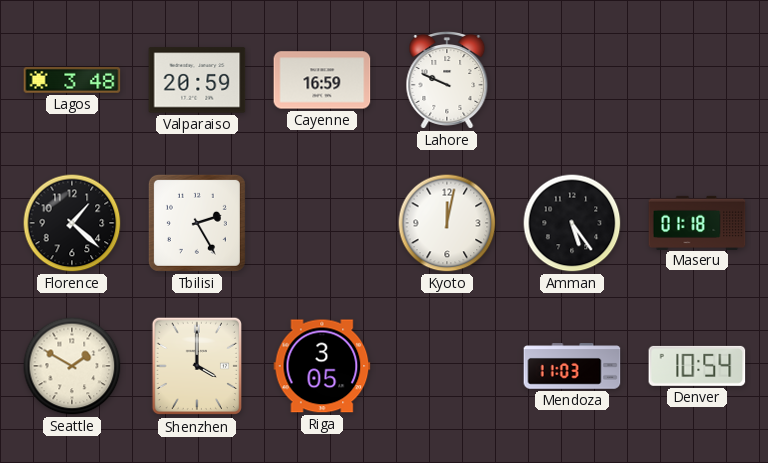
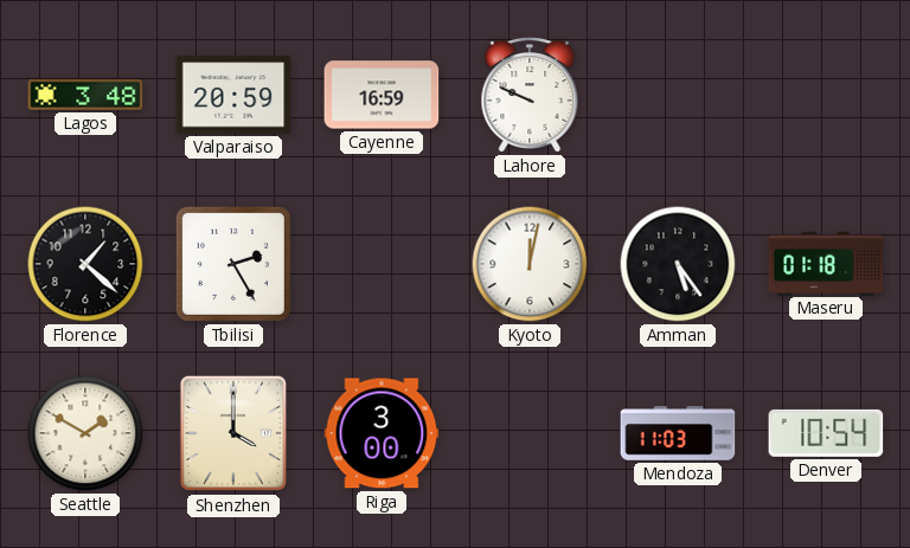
Riga: 3:05 -> 3:00 (382, 433)
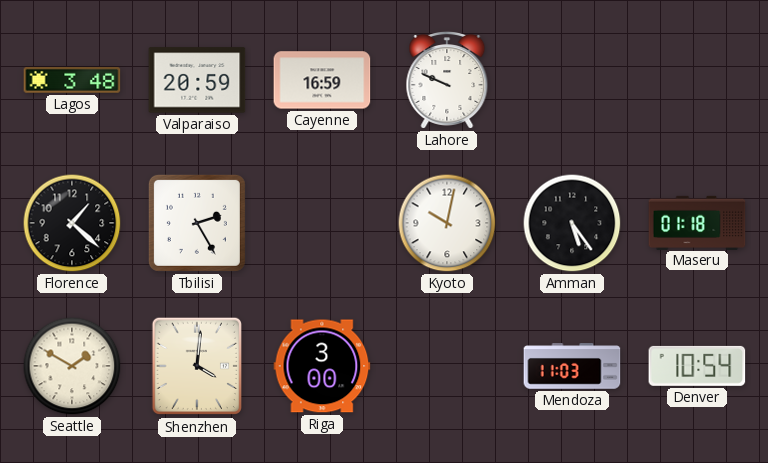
Kyoto: 12:02 -> 10:02 (447, 223)
Shenzhen: 4:00 -> 4:01 (196, 366)
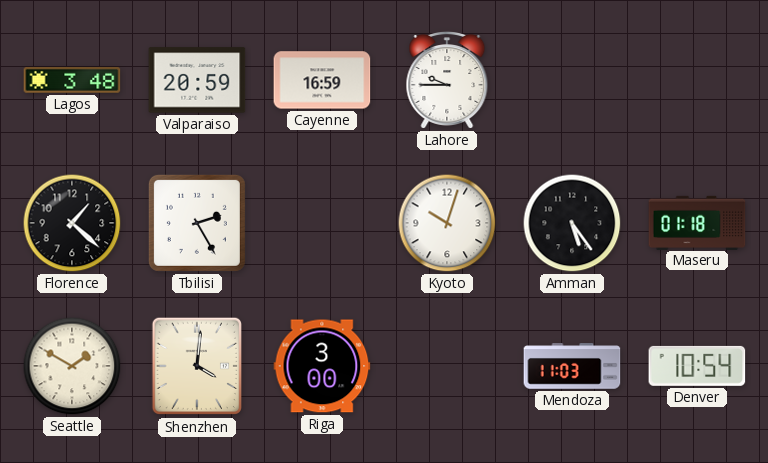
Lahore: 9:49 -> 9:45 (447, 81)
Kyoto: 10:02 -> 10:03 (447, 223)
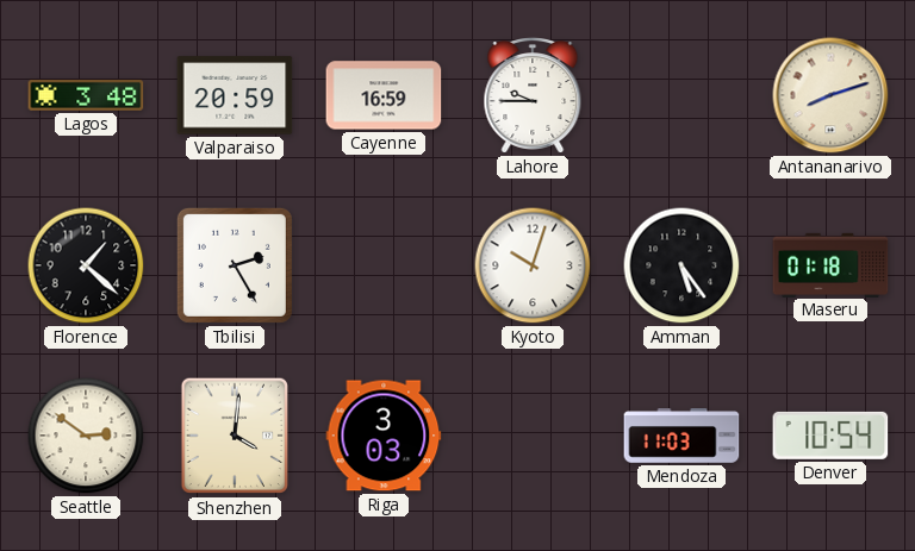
Antananarivo: none -> 8:12 (830, 95)
Seattle: 1:50 -> 2:51 (86, 436)
Riga: 3:00 -> 3:03 (384, 436)
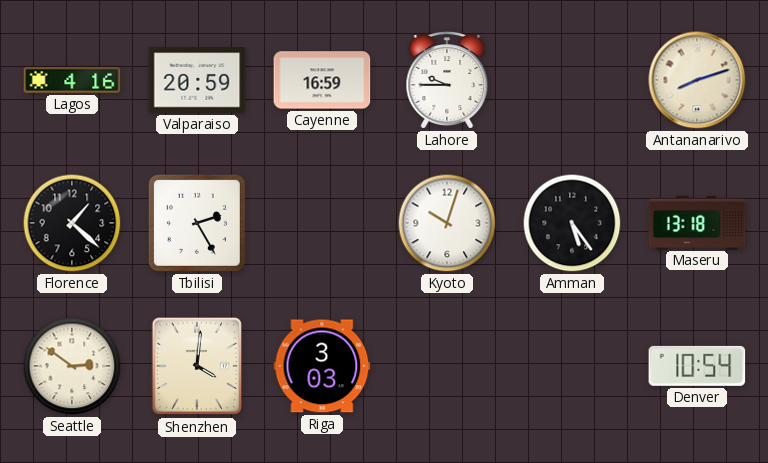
Lagos: 3:48 -> 4:16 (72, 81)
Maseru: 01:18 -> 13:18 (697, 222)
Mendoza: 11:03 -> none (681, 436)
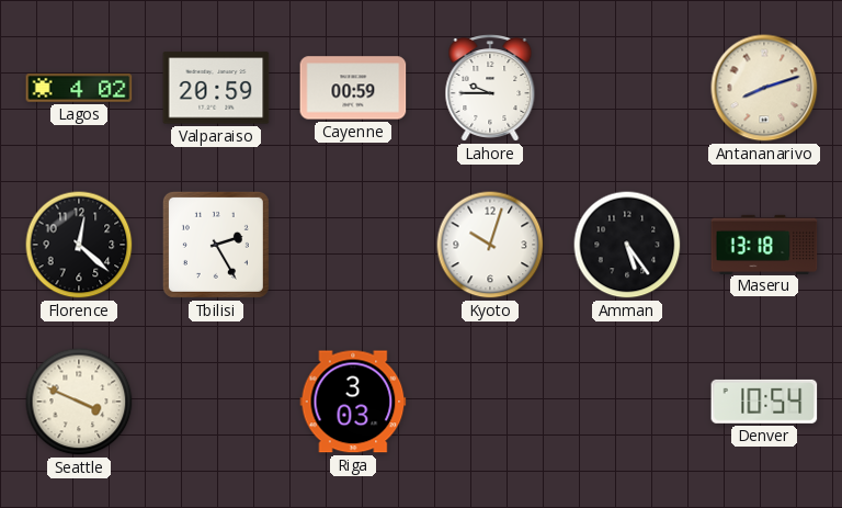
Lagos: 4:16 -> 4:02 (79, 89)
Cayenne: 16:59 -> 00:59 (353, 88)
Florence: 1:22 -> 12:22 (79, 245)
Seattle: 2:51 -> 3:49 (79, 402)
Shenzhen: 4:01 -> none (196, 366)
